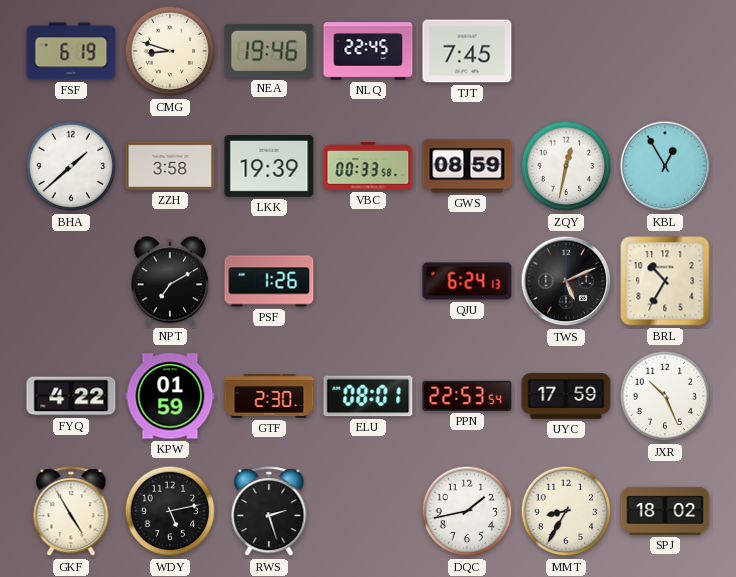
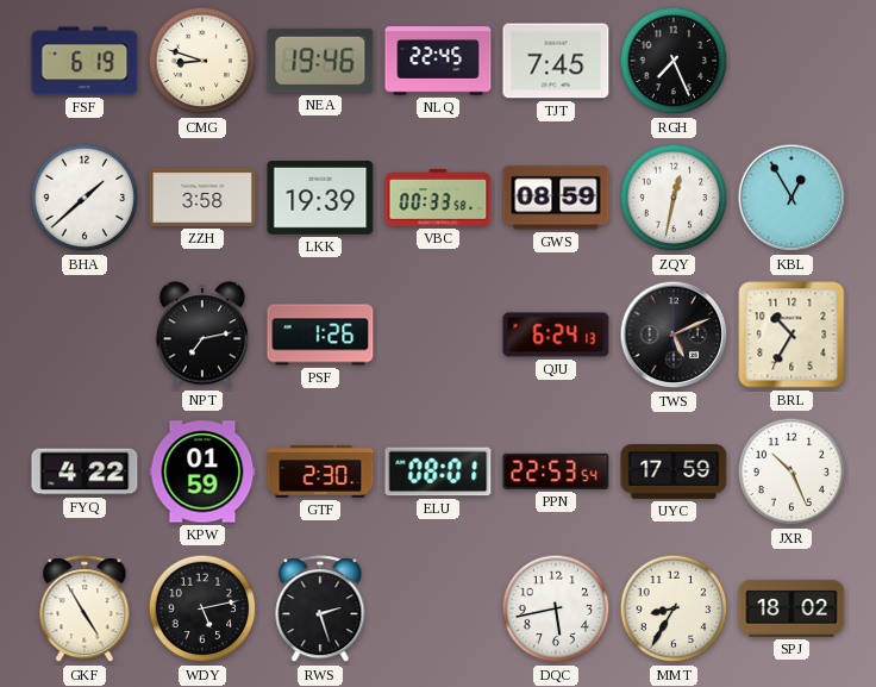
RGH: none -> 7:26 (674, 61)
NPT: 7:10 -> 7:13 (201, 335)
DQC: 1:43 -> 5:43 (556, 608)
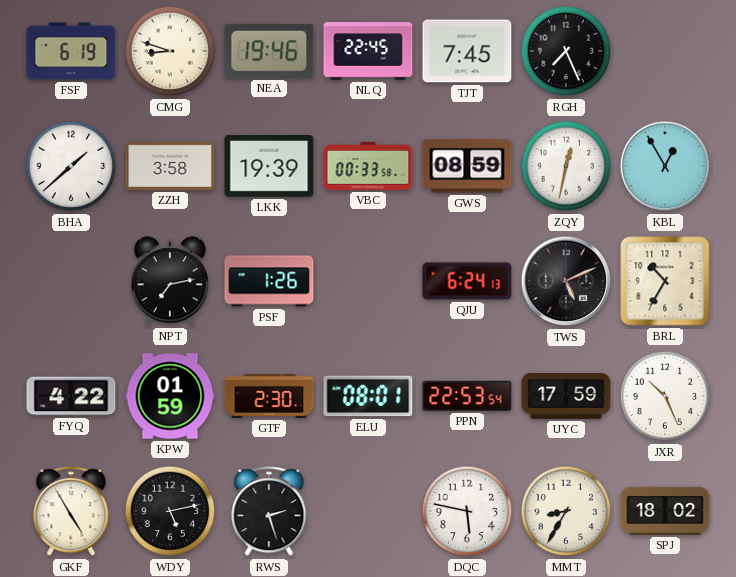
DQC: 5:43 -> 5:47 (467, 511)
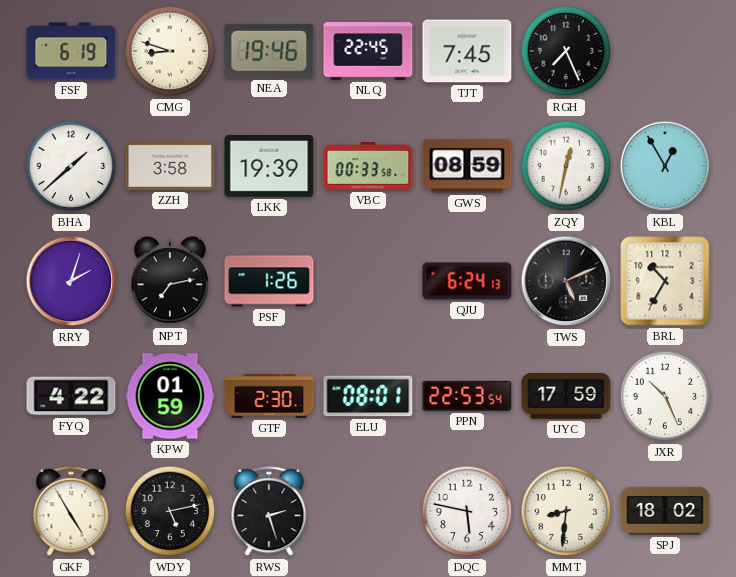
RRY: none -> 2:03 (71, 281)
MMT: 8:35 -> 8:31 (566, 511)
